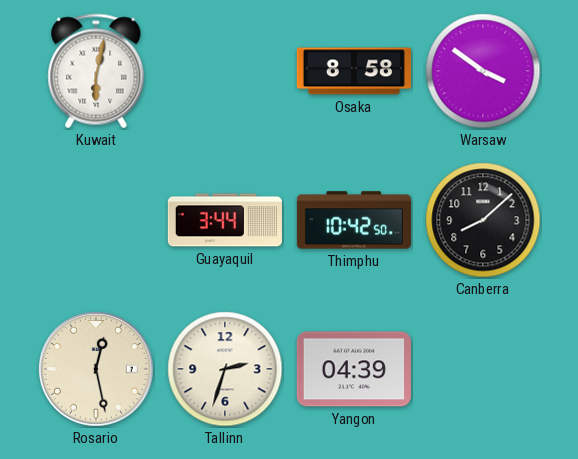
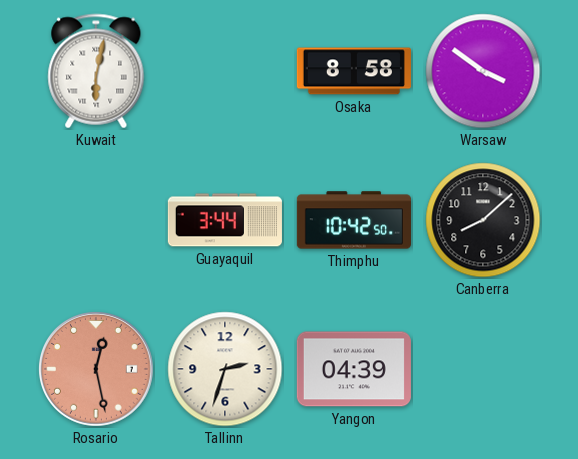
Rosario dial: cream -> salmon (96, 369)
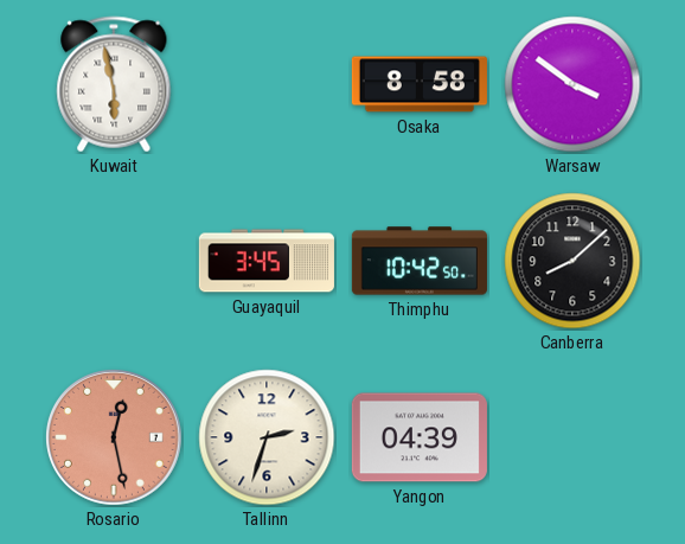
Kuwait: 6:02 -> 5:58 (114, 84)
Guayaquil: 3:44 -> 3:45 (267, 261)
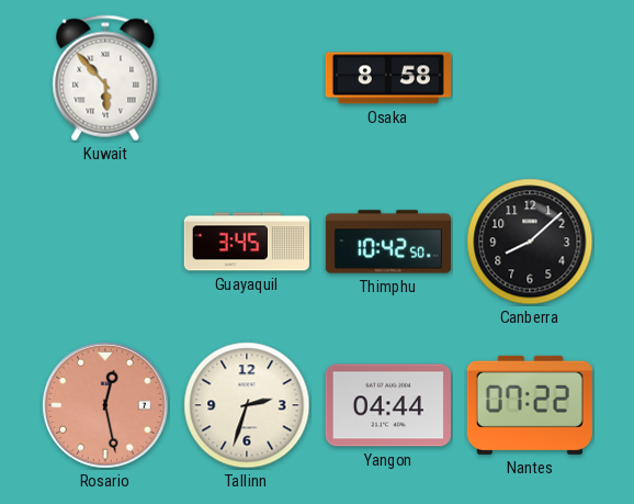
Kuwait: 5:58 -> 5:53 (105, 78)
Warsaw: 3:51 -> none (572, 84)
Yangon: 04:39 -> 04:44 (388, 405)
Nantes: none -> 07:22 (530, 405)
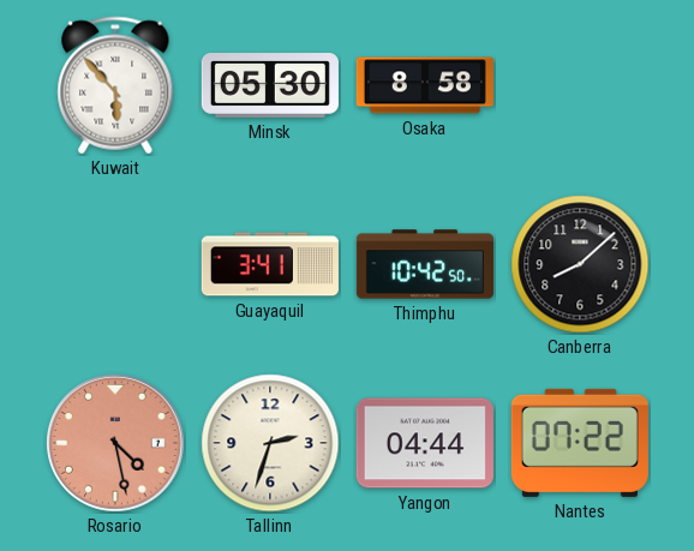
Minsk: none -> 05:30 (270, 85)
Guayaquil: 3:45 -> 3:41 (270, 264)
Rosario: 12:28 -> 4:28 (115, 443)
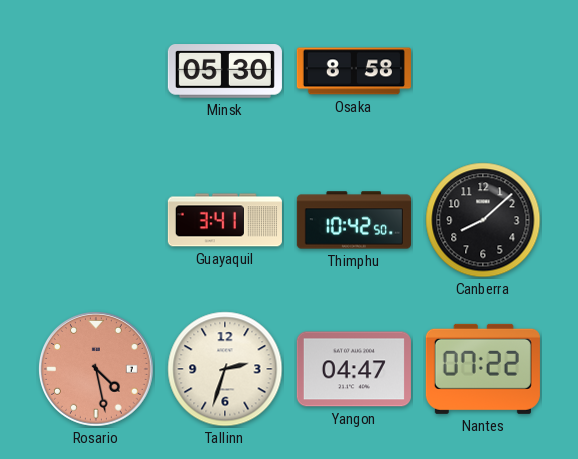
Kuwait: 5:53 -> none (115, 85)
Yangon: 04:44 -> 04:47 (354, 369)
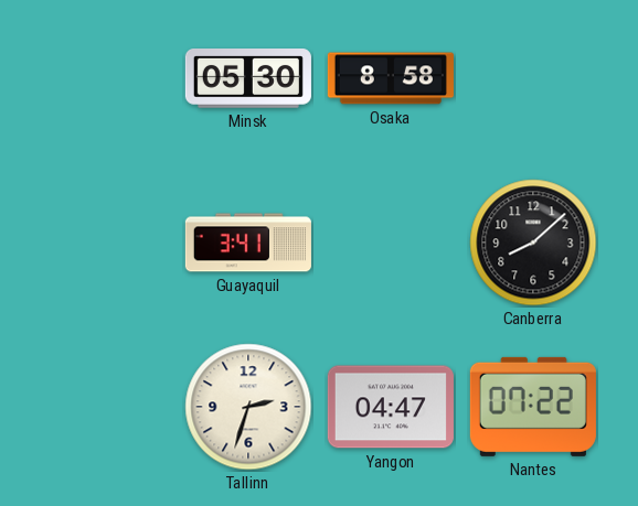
Thimphu: 10:42 -> none (354, 220)
Rosario: 4:28 -> none (96, 369)
